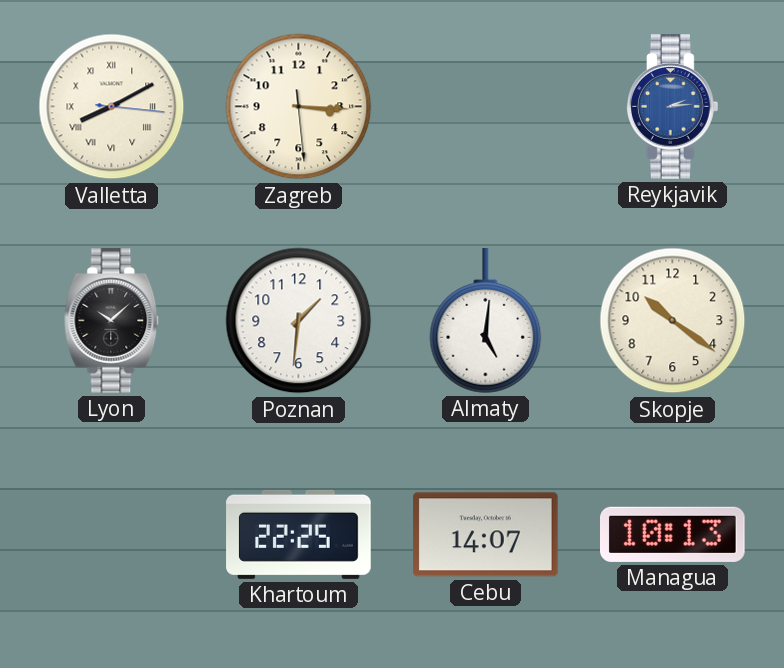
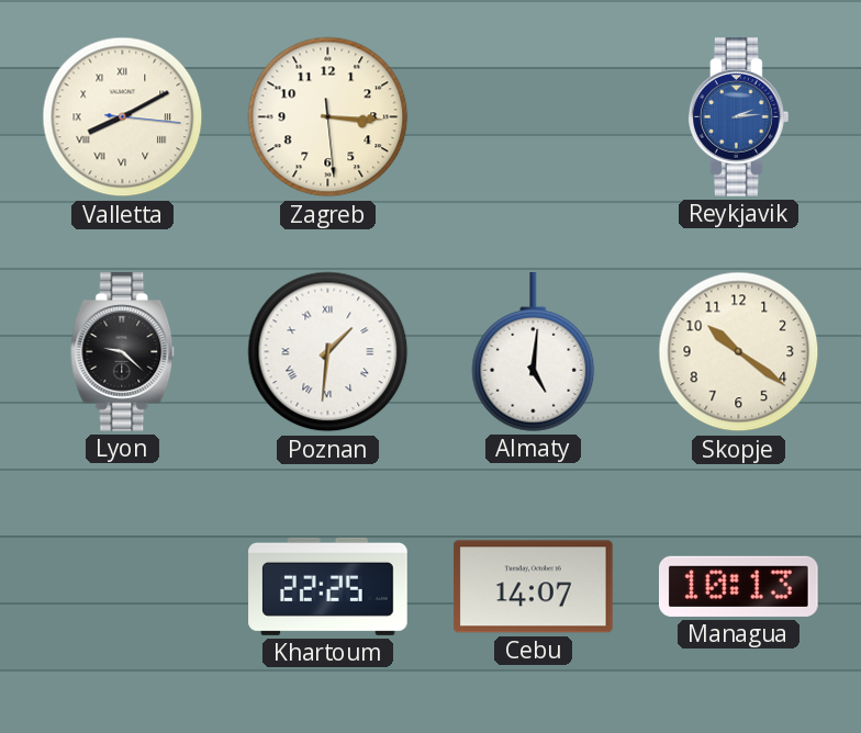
Lyon: 10:08 -> 9:22 (123, 352)
Poznan numerals: Arabic -> Roman (328, 352)
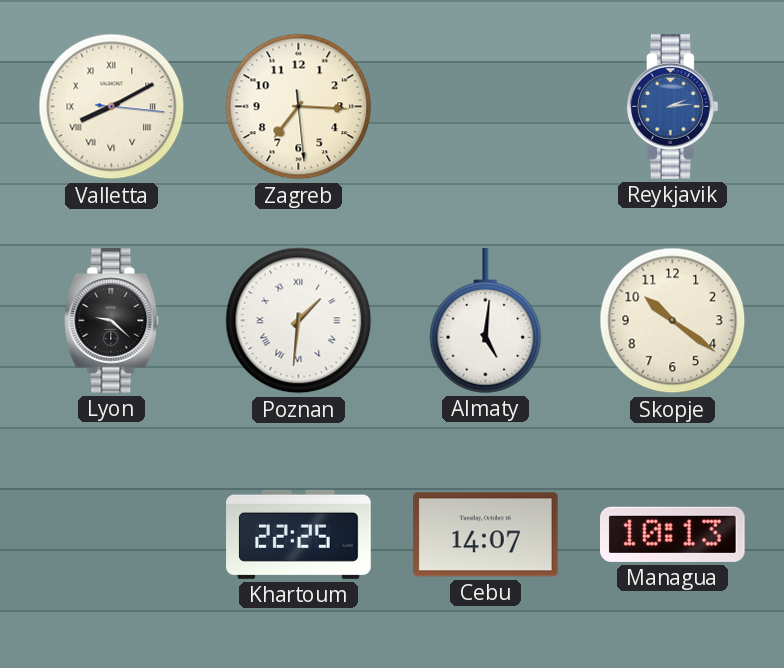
Zagreb: 3:15 -> 7:15 (299, 107)
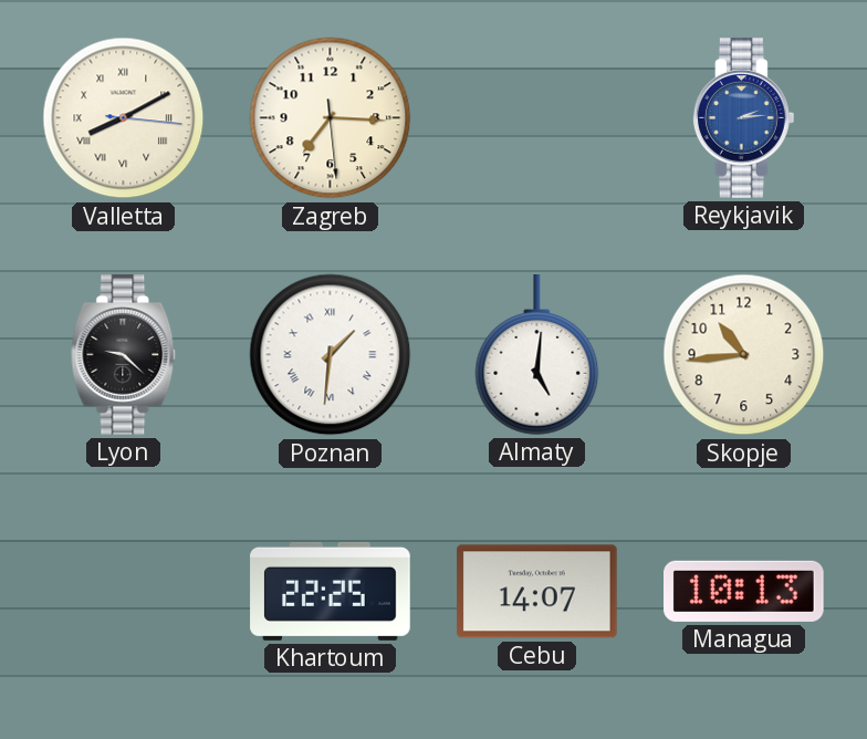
Skopje: 10:21 -> 10:44 (744, 355)
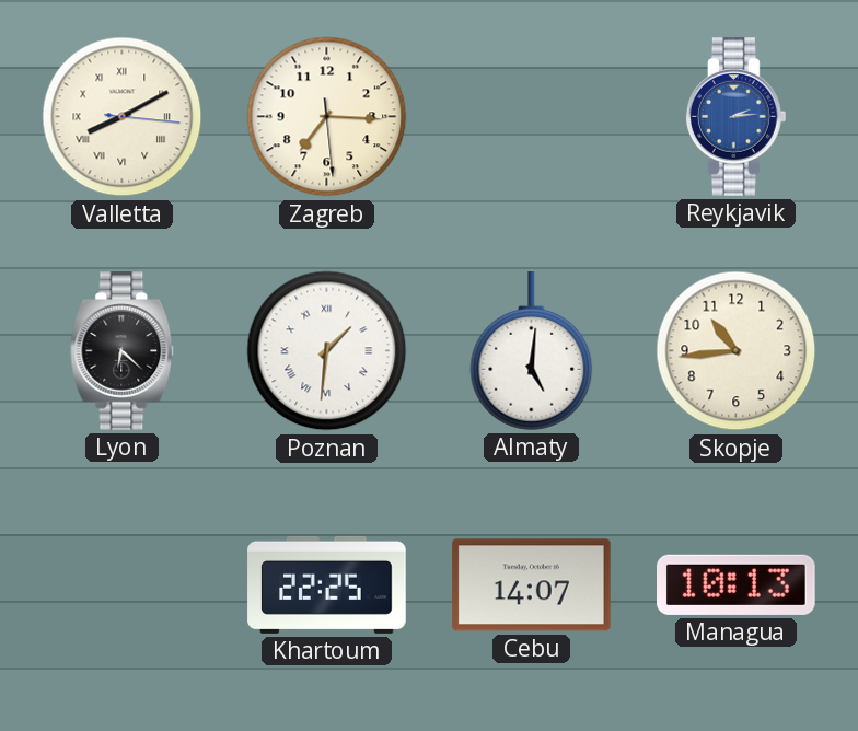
Lyon: 9:22 -> 6:22 (123, 351)
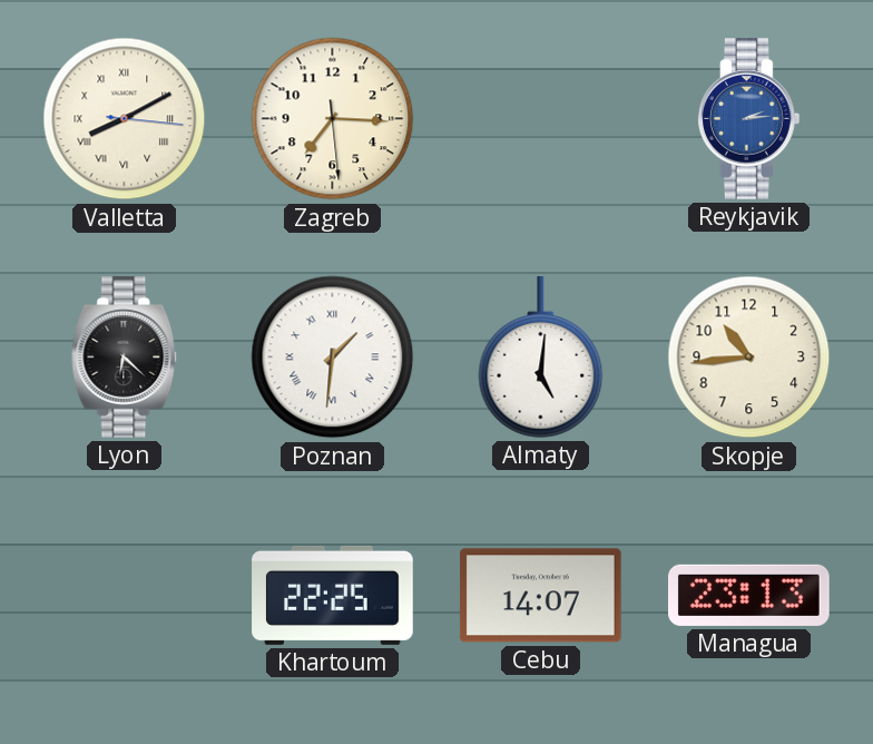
Managua: 10:13 -> 23:13 (749, 595)
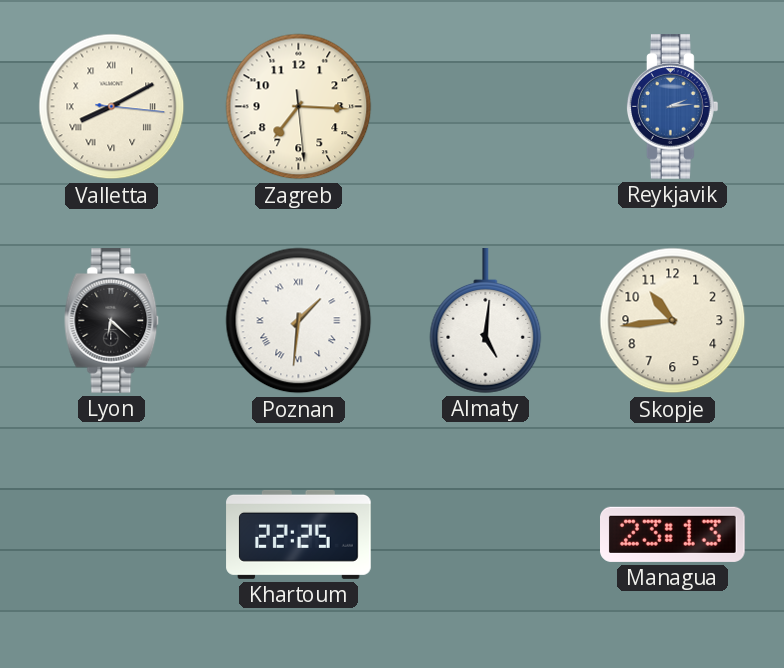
Cebu: 14:07 -> none (541, 596)
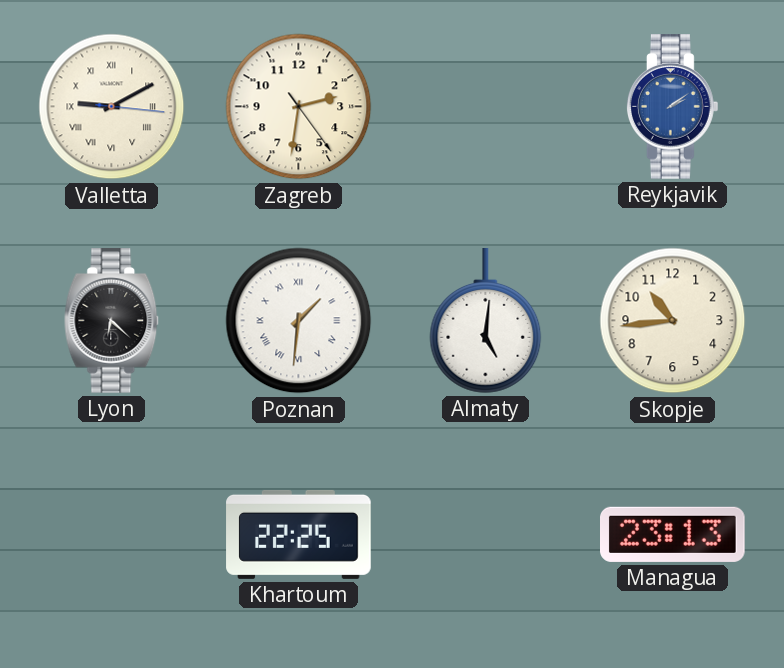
Valletta: 8:10 -> 9:10 (112, 107)
Zagreb: 7:15 -> 2:31 (299, 107)
Reykjavik: 2:14 -> 2:09 (673, 107)
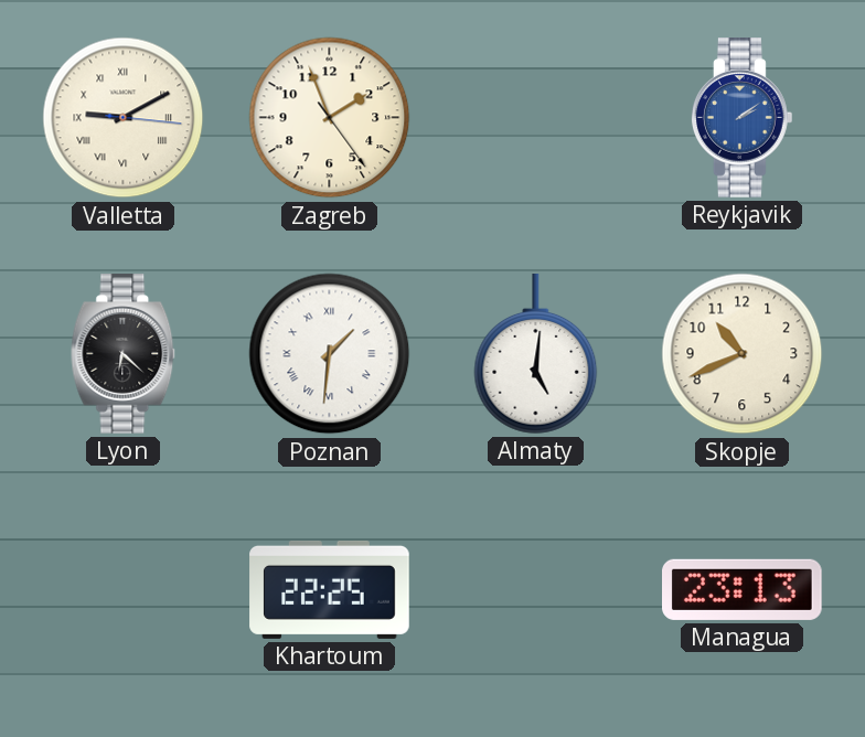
Zagreb: 2:31 -> 1:56 (330, 118)
Skopje: 10:44 -> 10:41 (743, 354)
